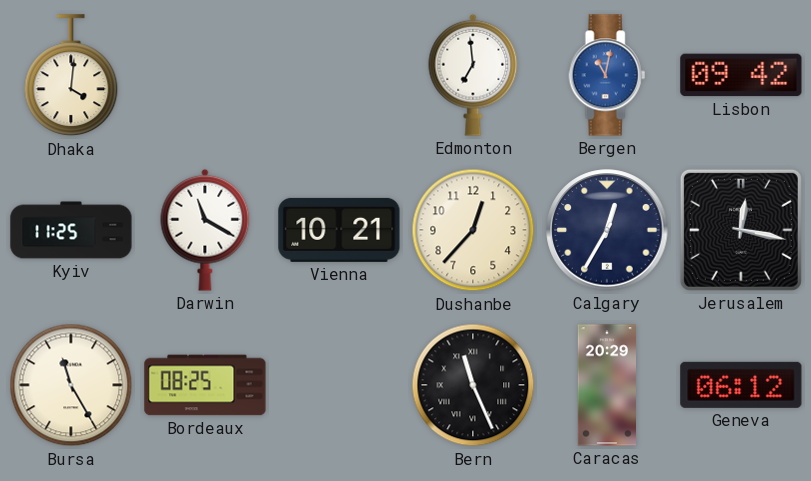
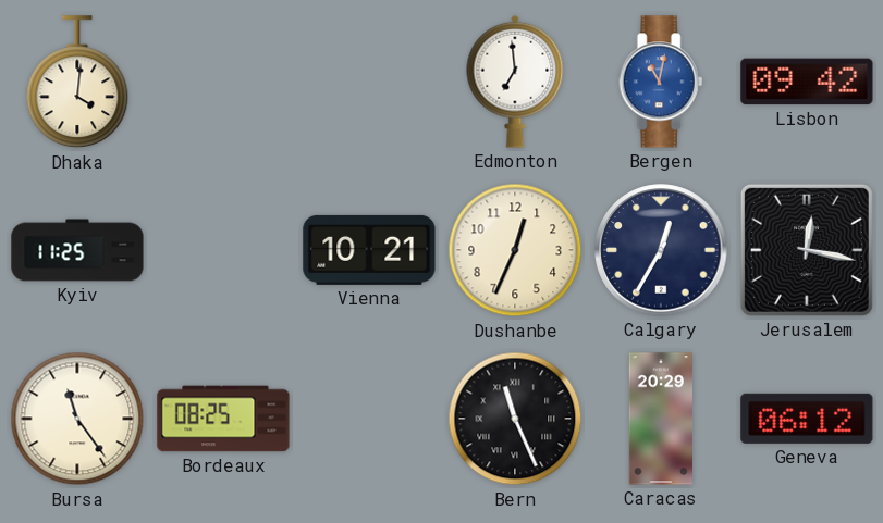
Darwin: 11:20 -> none (205, 230)
Dushanbe: 12:37 -> 12:34 (515, 250)
Bursa: 11:25 -> 11:24 (77, 419)
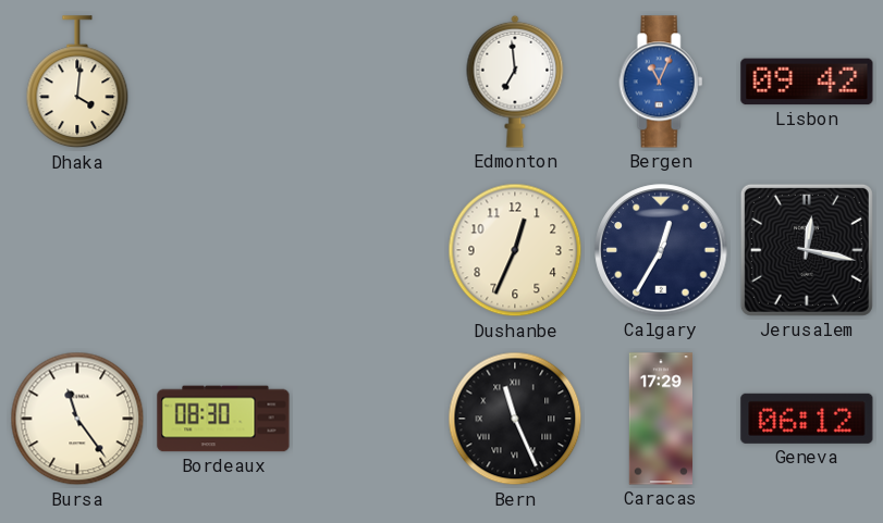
Bergen: 11:02 -> 11:04 (661, 82)
Kyiv: 11:25 -> none (77, 250)
Vienna: 10:21 -> none (369, 250)
Bordeaux: 08:25 -> 08:30 (223, 419)
Caracas: 20:29 -> 17:29 (660, 419)
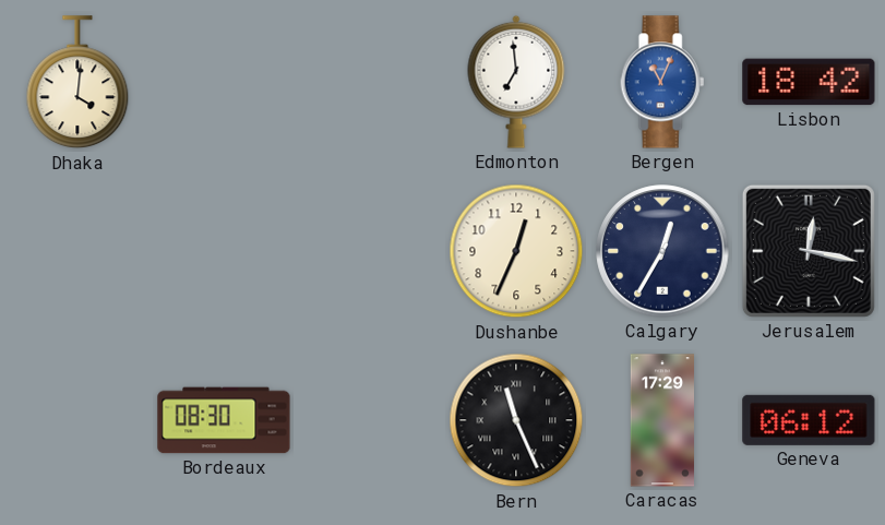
Lisbon: 09:42 -> 18:42 (809, 82)
Bursa: 11:24 -> none (77, 419)
